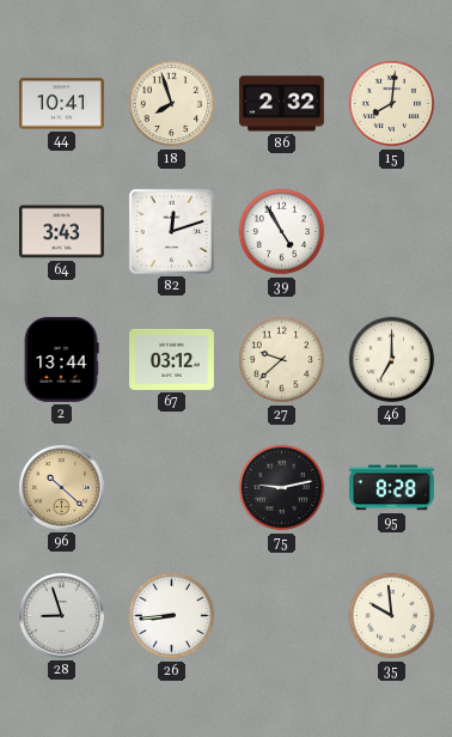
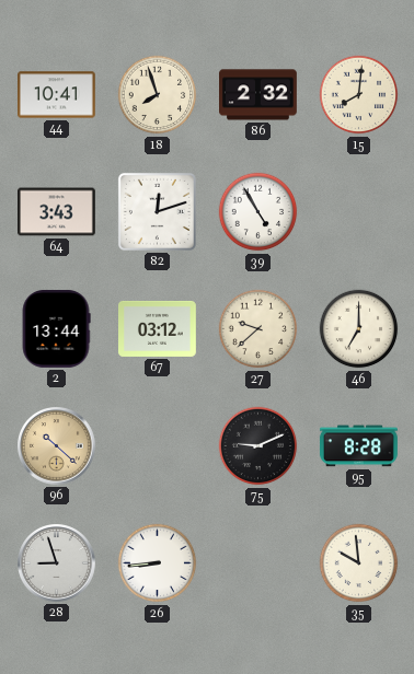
75: 9:13 -> 9:11 (258, 446)
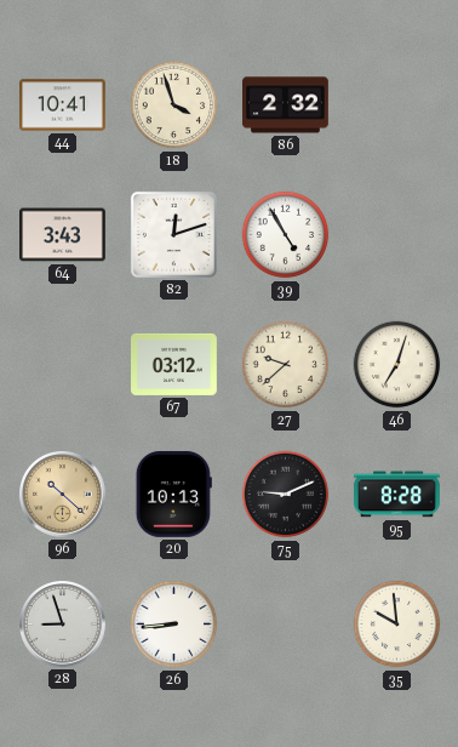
18: 7:57 -> 3:57 (174, 106)
15: 8:01 -> none (359, 95)
2: 13:44 -> none (56, 328)
46: 7:00 -> 7:03 (397, 365)
20: none -> 10:13 (173, 494)
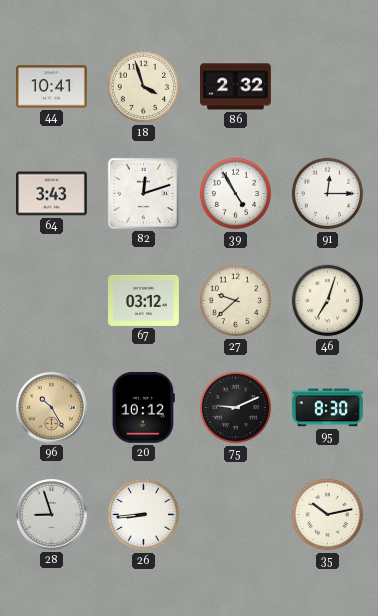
91: none -> 12:15 (328, 194)
96: 10:22 -> 10:25 (52, 408)
20: 10:13 -> 10:12 (143, 407)
95: 8:28 -> 8:30 (327, 408)
35: 9:59 -> 10:13 (328, 515)
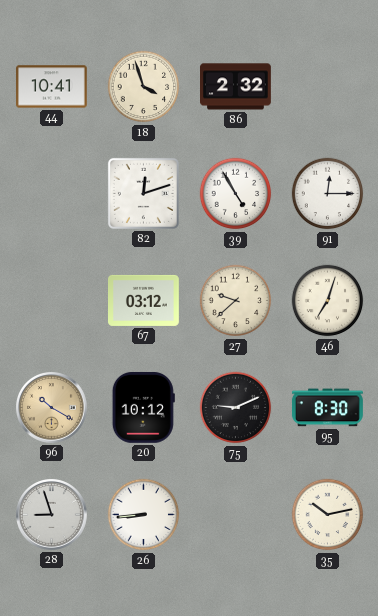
64: 3:43 -> none (52, 194)
96: 10:25 -> 10:20 (52, 408)
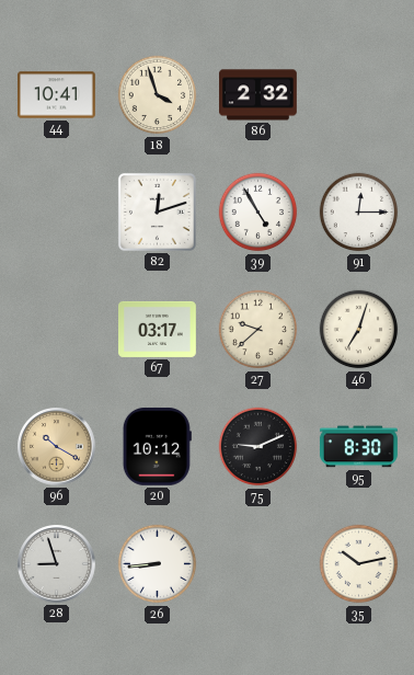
67: 03:12 -> 03:17 (158, 329)
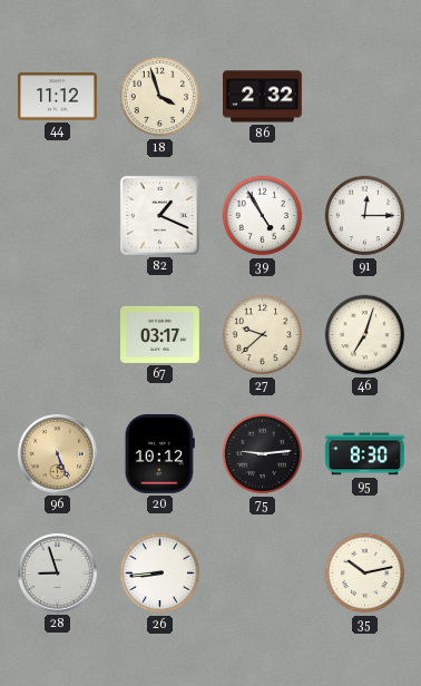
44: 10:41 -> 11:12 (58, 97)
82: 12:12 -> 1:19 (159, 215)
96: 10:20 -> 5:26 (58, 454)
75: 9:11 -> 9:14 (263, 454)
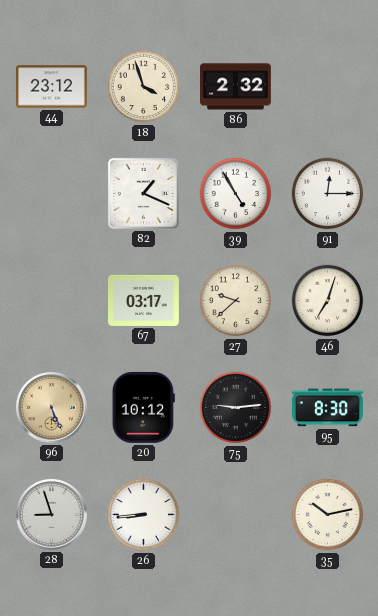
44: 11:12 -> 23:12 (52, 87)
